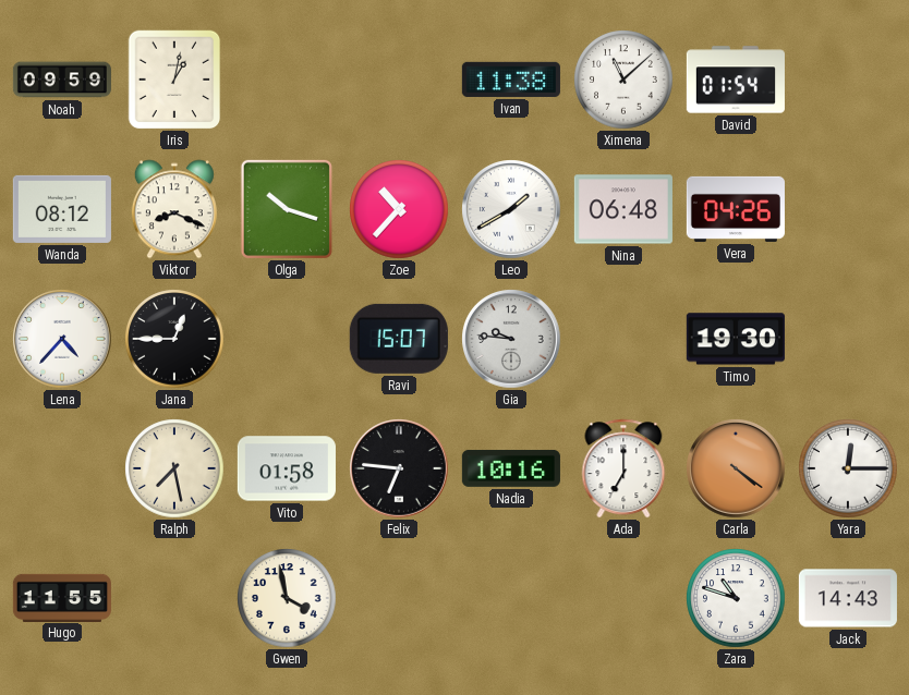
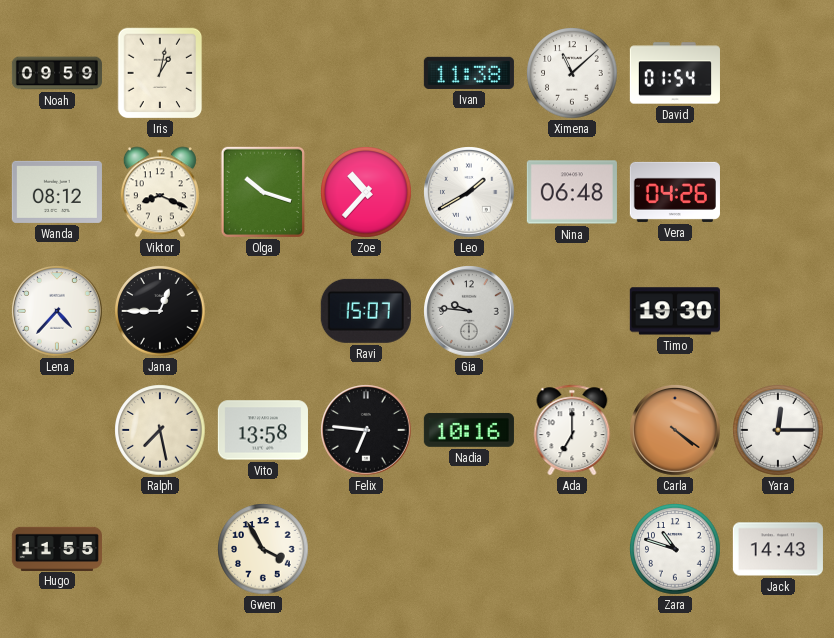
Vito: 01:58 -> 13:58 (263, 430)
Gwen: 3:58 -> 3:55 (263, 549)
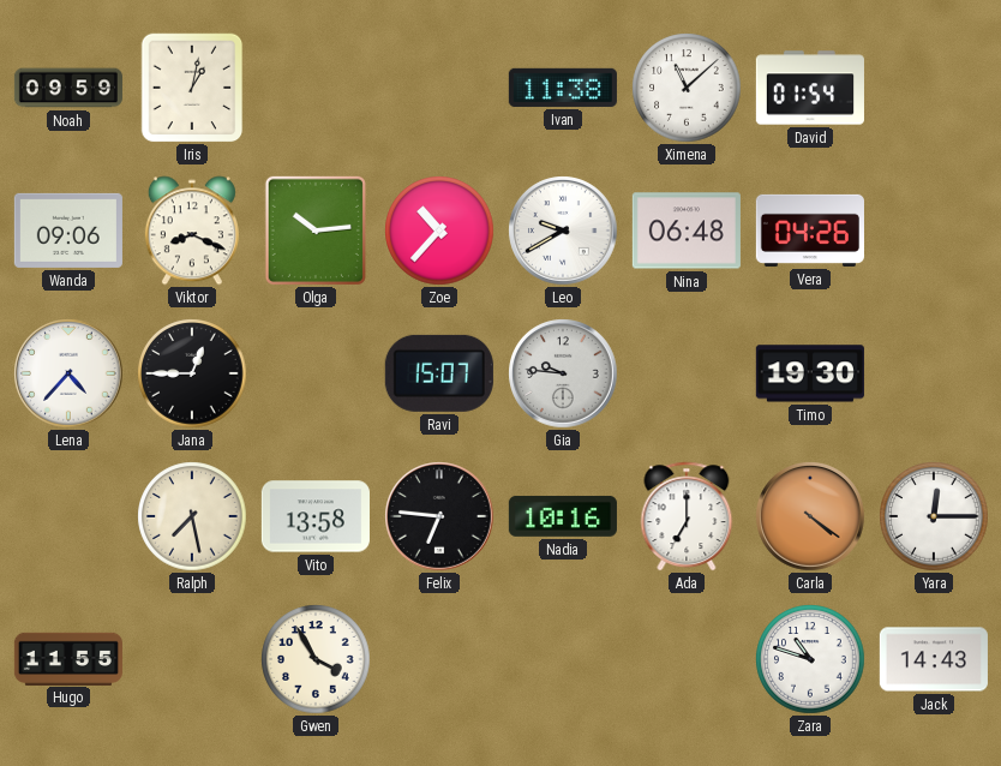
Wanda: 08:12 -> 09:06 (68, 231)
Olga: 10:18 -> 10:14 (316, 231)
Leo: 1:40 -> 9:40 (563, 231)
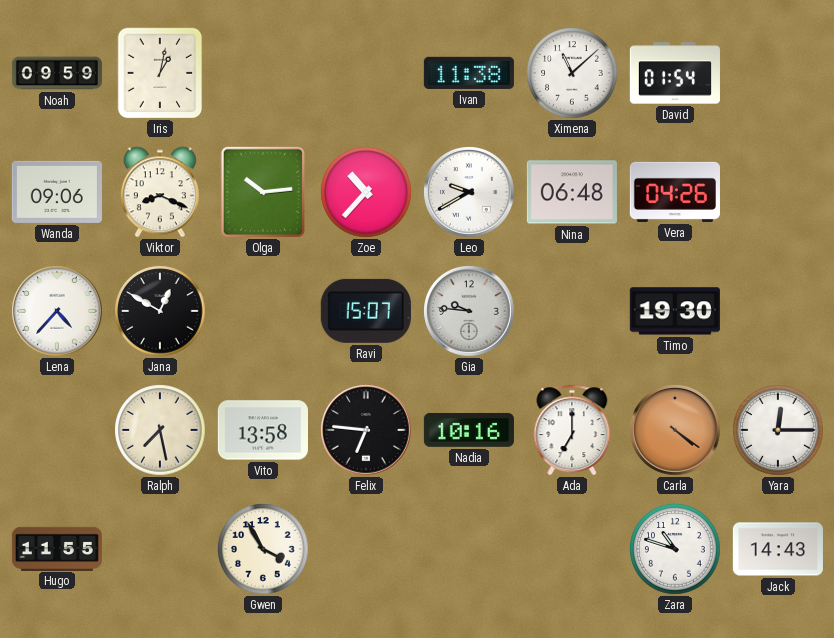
Jana: 12:45 -> 12:50 (160, 311)
